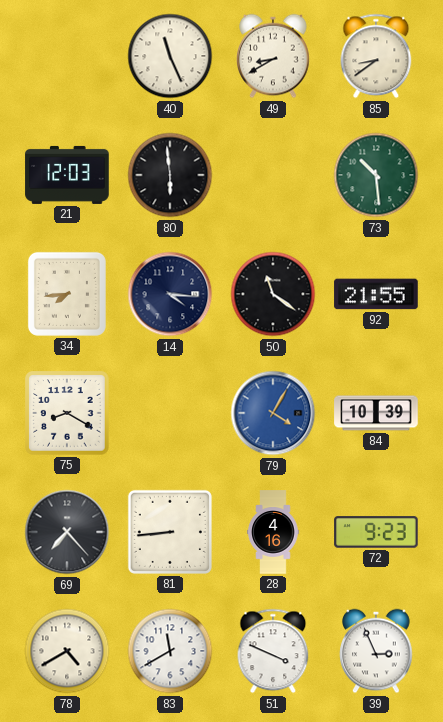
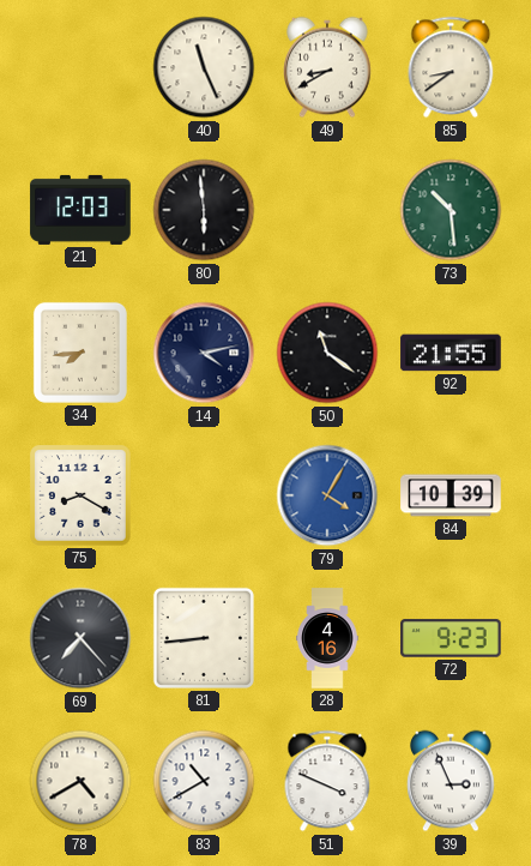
14: 4:16 -> 4:13 (204, 353)
83: 11:40 -> 10:40 (204, 781)
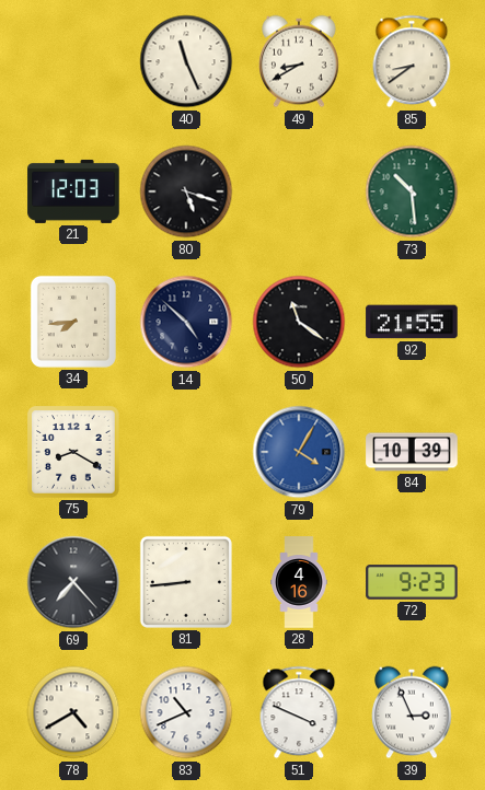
80: 5:59 -> 5:18 (186, 191)
14: 4:13 -> 4:52 (186, 322)
83: 10:40 -> 10:41 (186, 712)
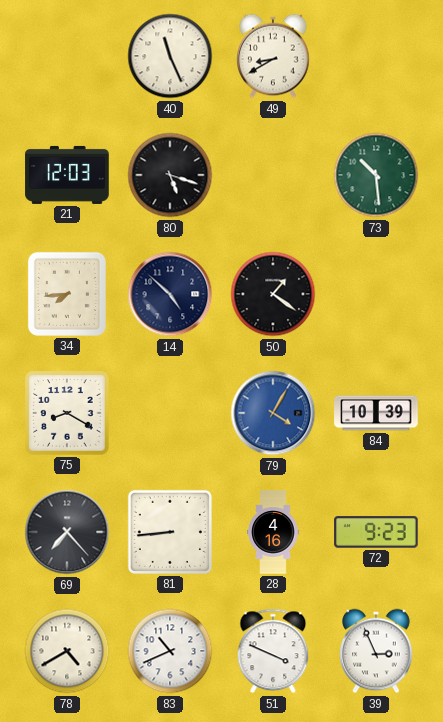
85: 8:39 -> none (412, 61)
50: 11:21 -> 1:21 (273, 294)
92: 21:55 -> none (412, 322)
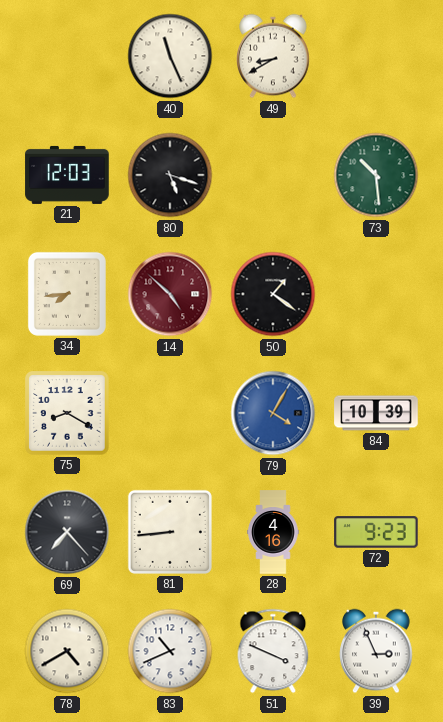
14 dial: navy -> burgundy (170, 294)
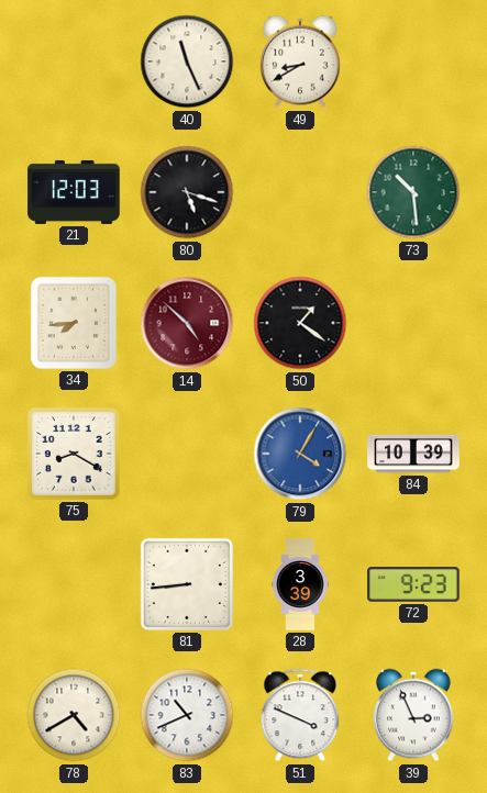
69: 7:23 -> none (67, 532)
28: 4:16 -> 3:39 (300, 584)
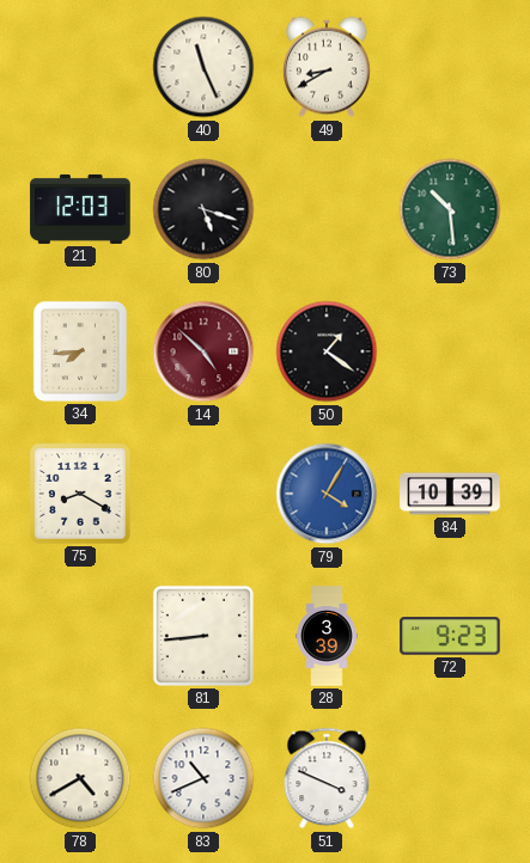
39: 2:56 -> none (413, 715)
